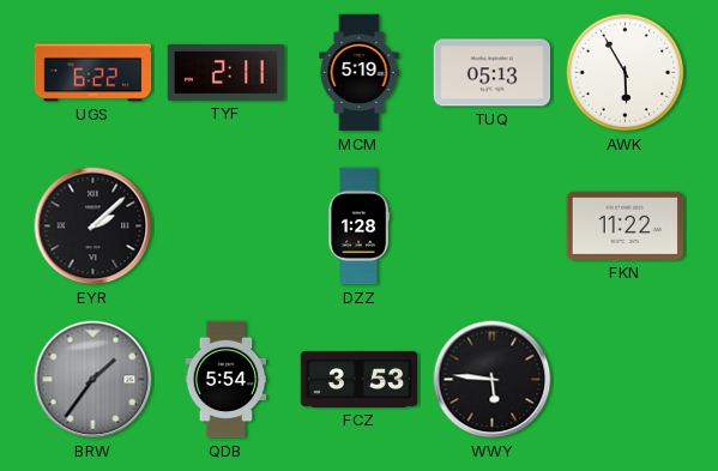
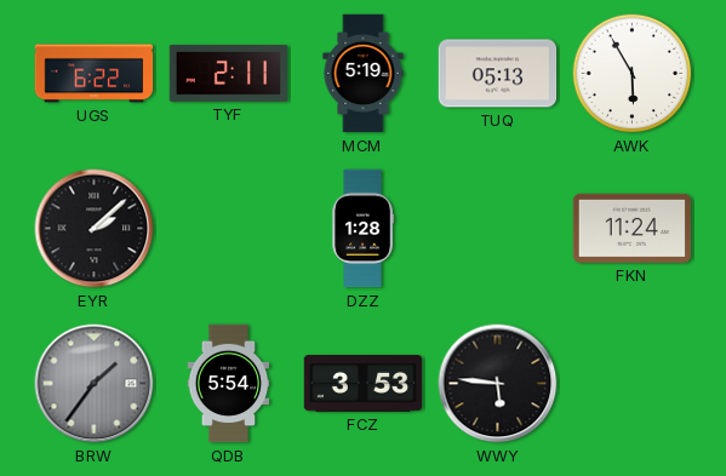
FKN: 11:22 -> 11:24 (633, 228)
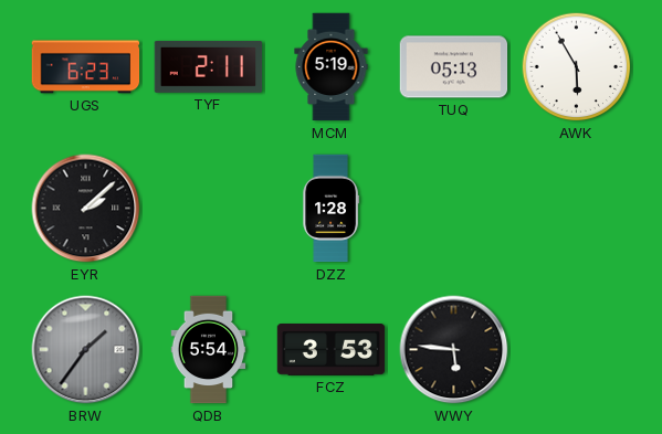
UGS: 6:22 -> 6:23 (86, 67)
FKN: 11:24 -> none (633, 228)
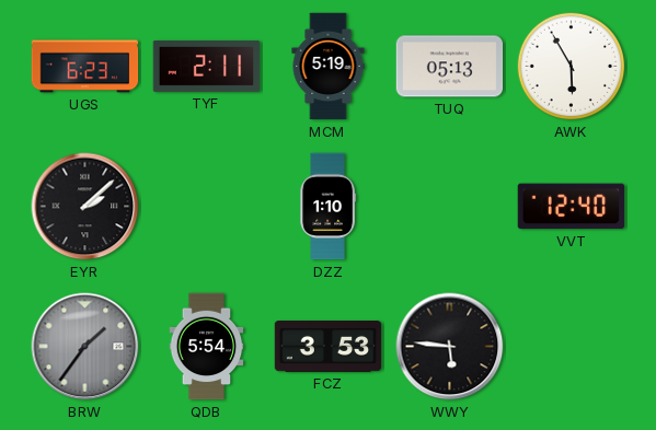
DZZ: 1:28 -> 1:10 (327, 207)
VVT: none -> 12:40 (571, 207)
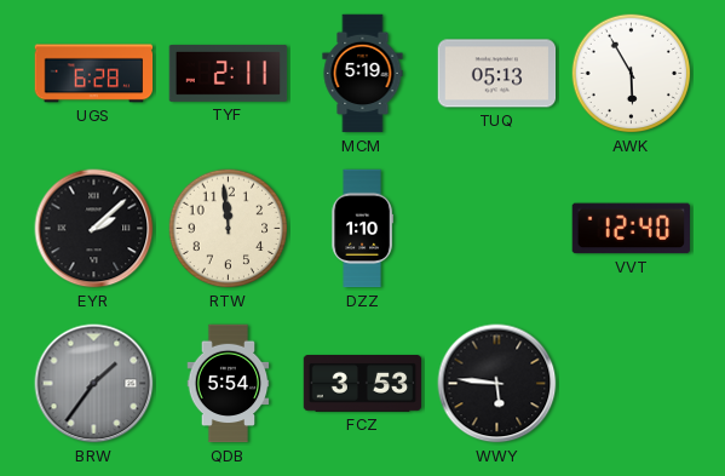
UGS: 6:23 -> 6:28 (94, 74)
RTW: none -> 11:59 (229, 229)
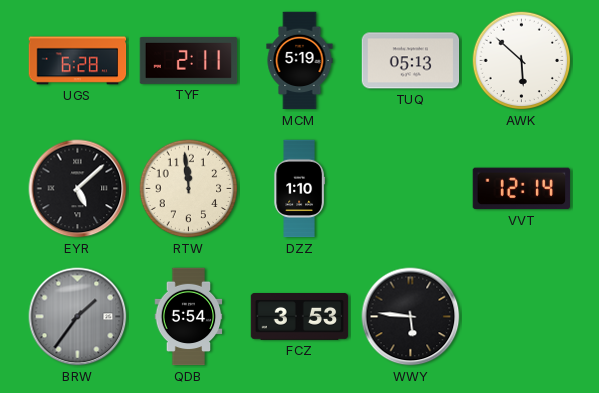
AWK: 5:55 -> 5:52 (522, 61)
EYR: 2:08 -> 5:08 (78, 189)
VVT: 12:40 -> 12:14 (521, 189)
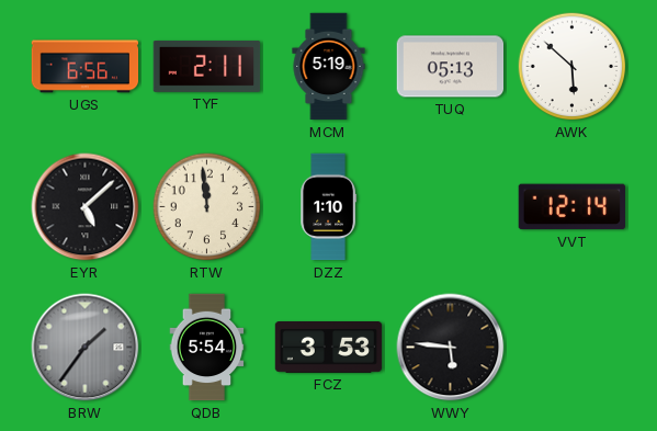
UGS: 6:28 -> 6:56 (86, 67)
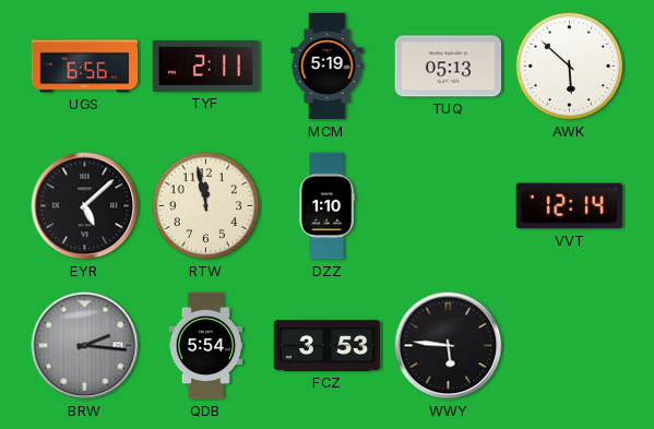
RTW: 11:59 -> 11:58 (206, 206)
BRW: 1:36 -> 2:16 (85, 346)
